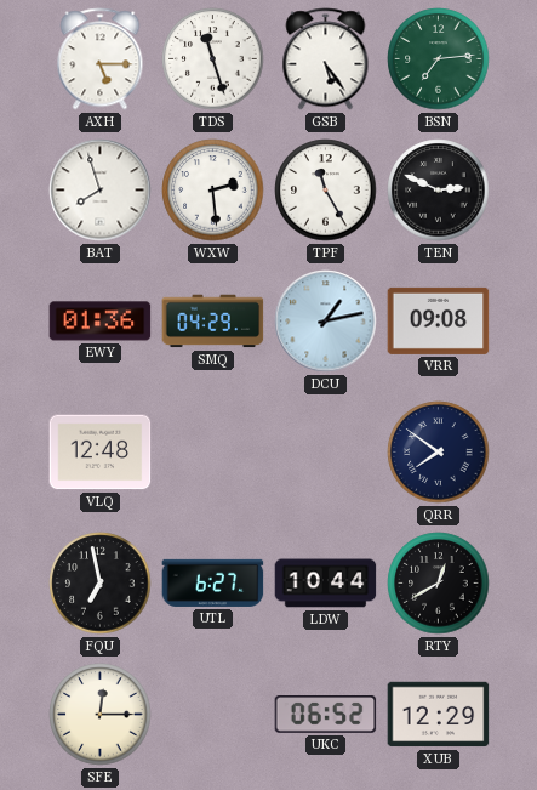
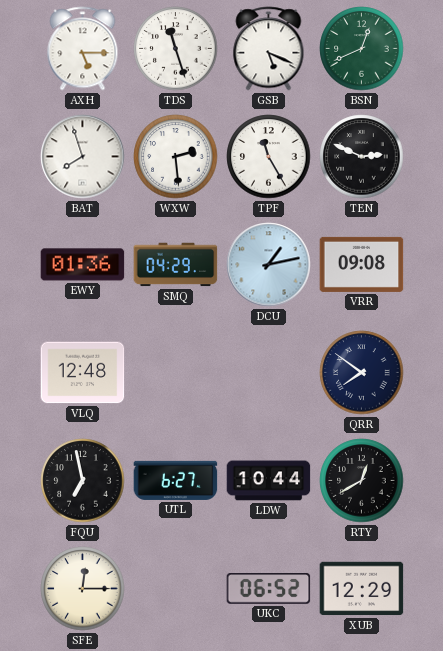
GSB: 5:24 -> 5:19 (269, 49)
BSN: 7:14 -> 12:41 (362, 49)
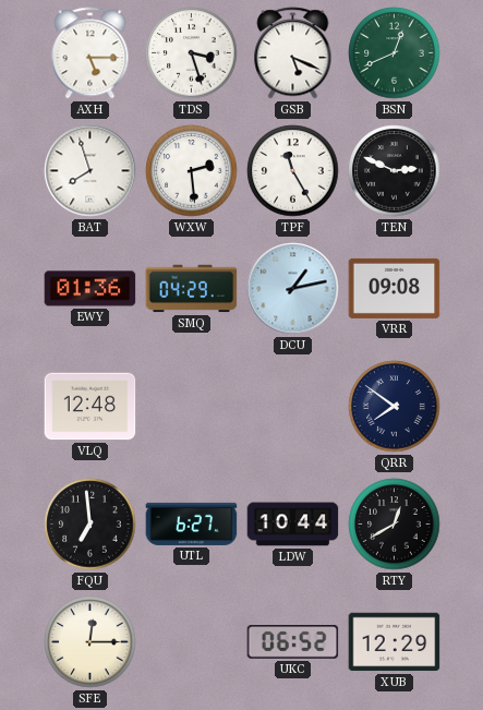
TDS: 11:27 -> 3:27 (192, 53)
FQU: 6:58 -> 6:59 (90, 525)
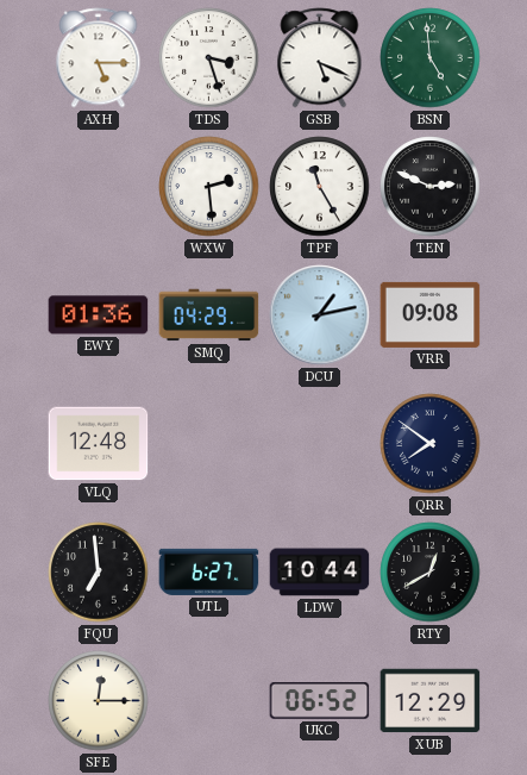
BSN: 12:41 -> 4:59 (431, 58)
BAT: 7:57 -> none (90, 171)
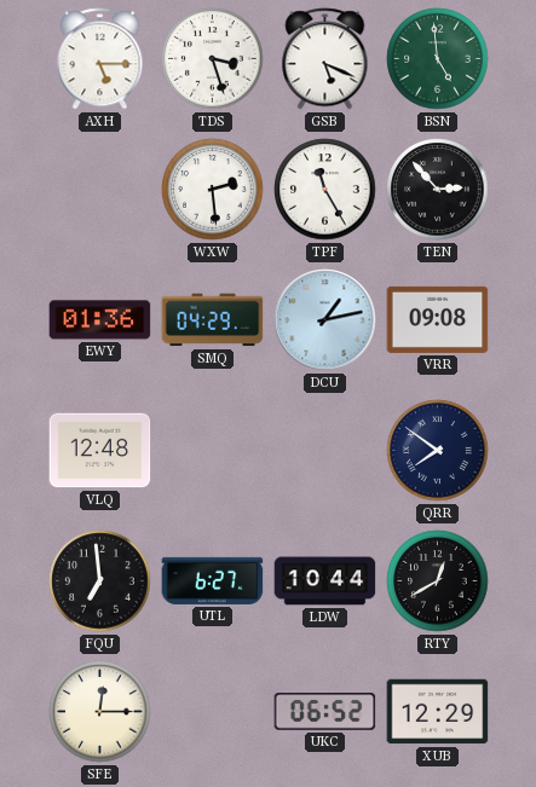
TEN: 2:49 -> 2:53 (438, 190)
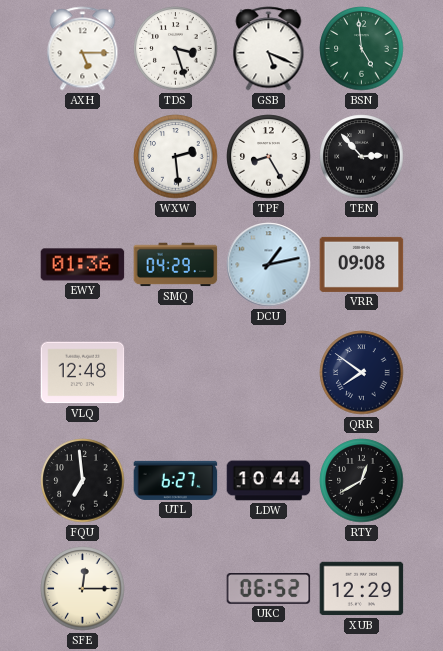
TPF: 11:25 -> 8:25 (269, 157)
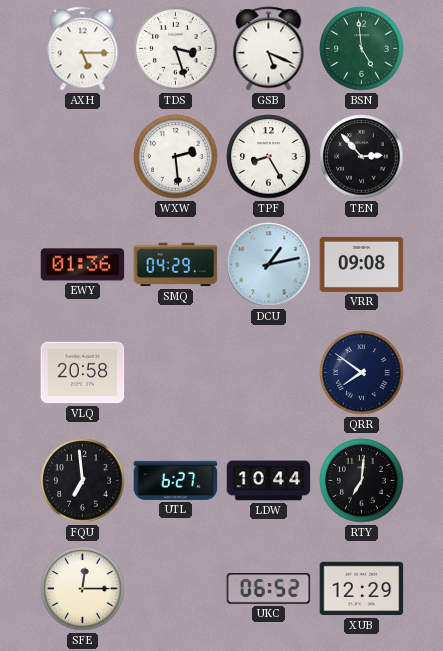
VLQ: 12:48 -> 20:58 (83, 373)
RTY: 12:40 -> 7:01 (362, 481)
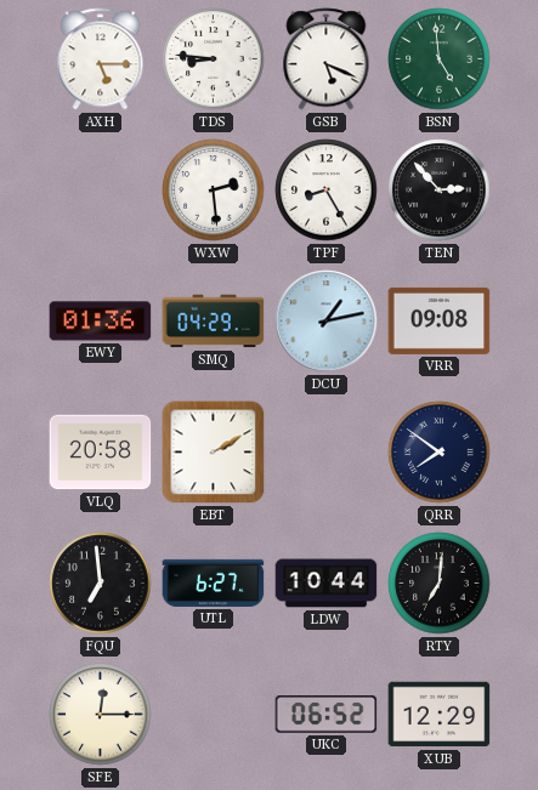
TDS: 3:27 -> 8:46 (214, 59)
EBT: none -> 2:10 (214, 453)
